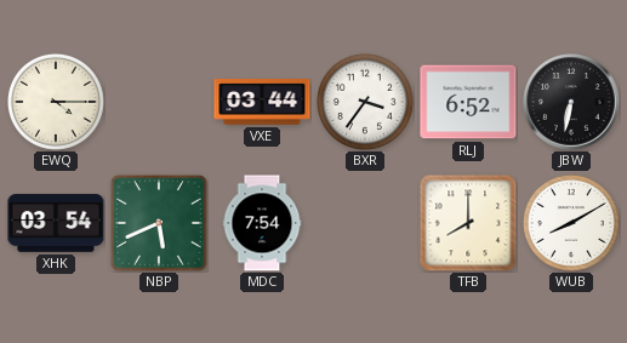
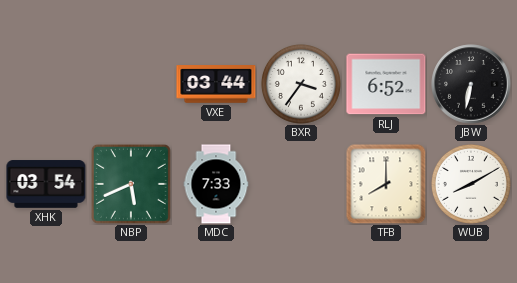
EWQ: 4:15 -> none (56, 102)
MDC: 7:54 -> 7:33 (216, 184)
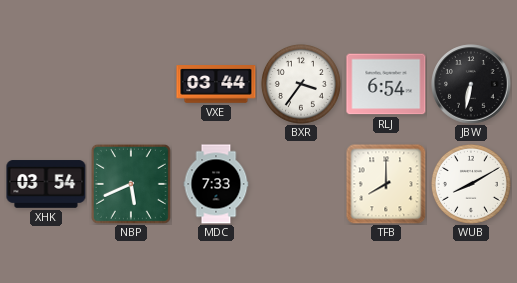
RLJ: 6:52 -> 6:54 (386, 84)
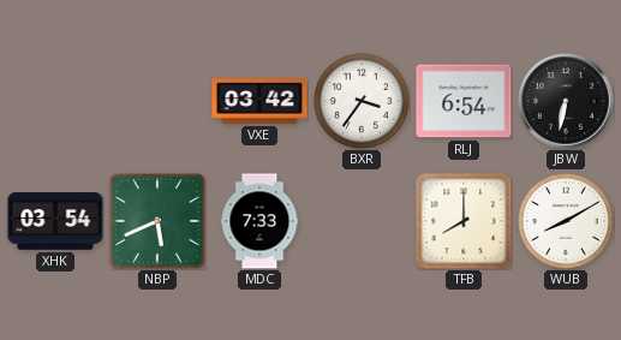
VXE: 03:44 -> 03:42 (259, 101)
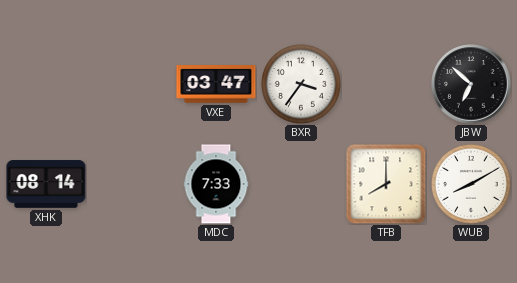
VXE: 03:42 -> 03:47 (216, 84)
RLJ: 6:54 -> none (464, 101)
JBW: 6:32 -> 6:52 (471, 84)
XHK: 03:54 -> 08:14 (46, 184)
NBP: 5:41 -> none (157, 221)
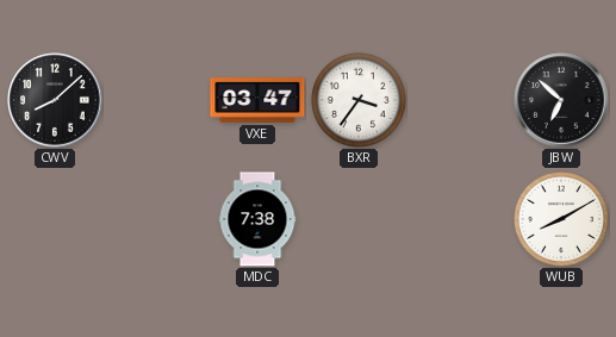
CWV: none -> 8:08 (55, 100)
XHK: 08:14 -> none (46, 184)
MDC: 7:33 -> 7:38 (257, 219)
TFB: 8:00 -> none (386, 184)
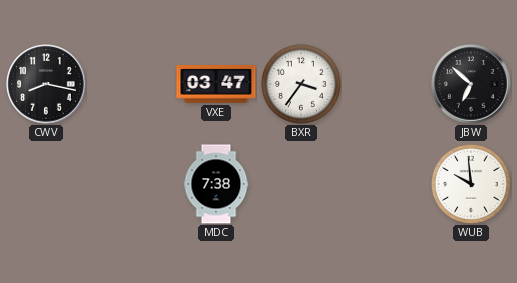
CWV: 8:08 -> 8:17 (46, 84)
WUB: 8:10 -> 9:59 (471, 184)
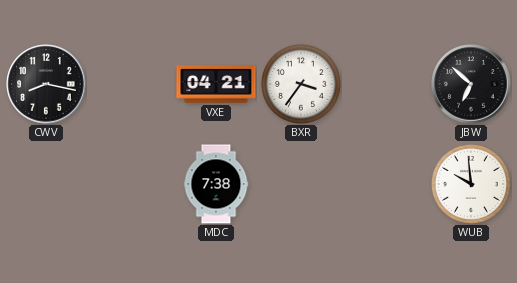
VXE: 03:47 -> 04:21 (216, 84)
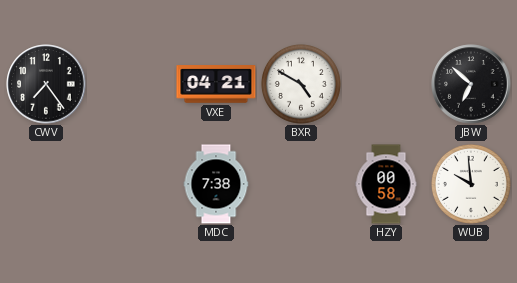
CWV: 8:17 -> 7:24 (46, 84)
BXR: 3:36 -> 4:50 (301, 84)
HZY: none -> 00:58 (386, 184)
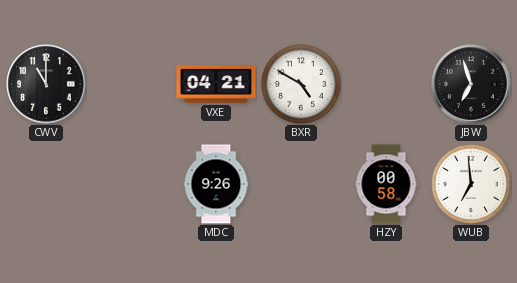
CWV: 7:24 -> 11:00 (46, 84)
JBW: 6:52 -> 6:57 (471, 84)
MDC: 7:38 -> 9:26 (216, 184)
WUB: 9:59 -> 6:59 (471, 184)
